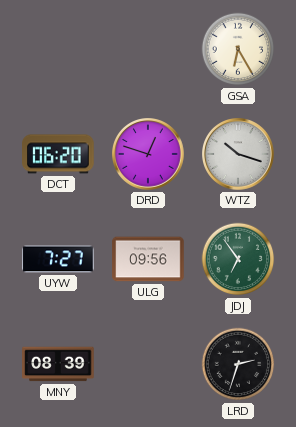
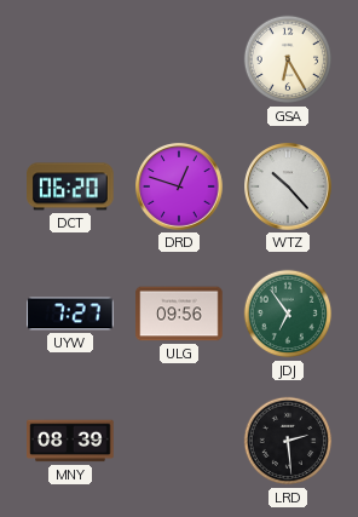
WTZ: 10:18 -> 10:23 (289, 188)
LRD: 2:33 -> 2:29 (288, 441)
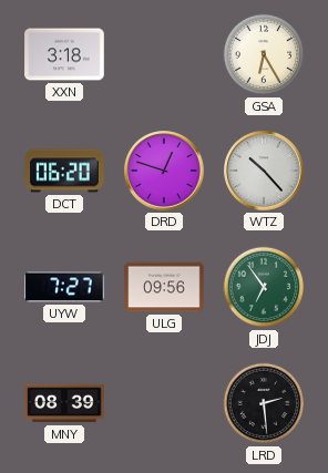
XXN: none -> 3:18 (64, 54)
